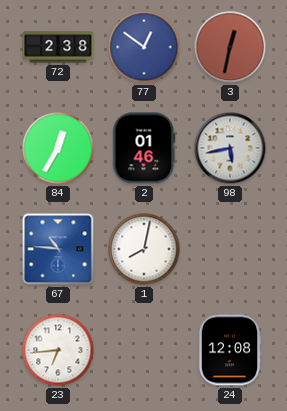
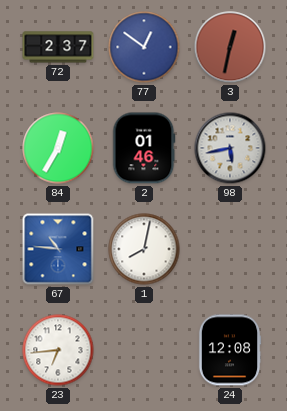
72: 2:38 -> 2:37 (58, 47)
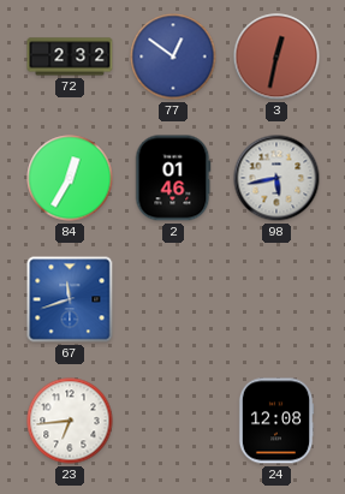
72: 2:37 -> 2:32 (70, 56)
67: 10:46 -> 11:42 (70, 299)
1: 8:02 -> none (144, 249)
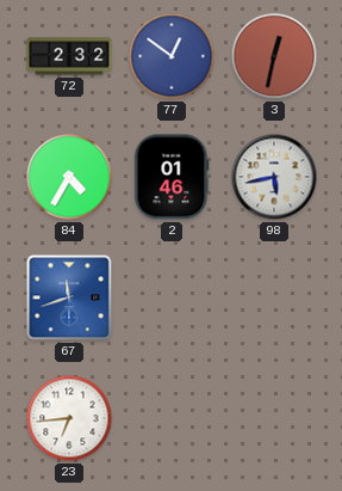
84: 12:35 -> 4:35 (69, 177)
24: 12:08 -> none (276, 421)
